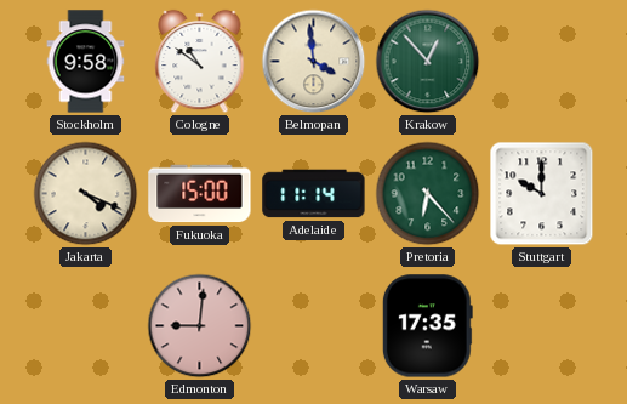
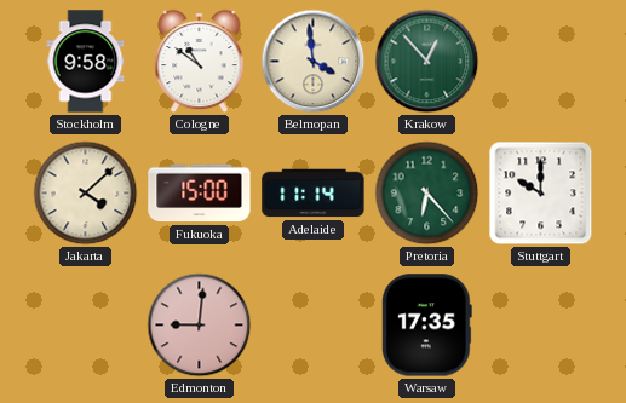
Jakarta: 4:19 -> 4:08 (86, 194)
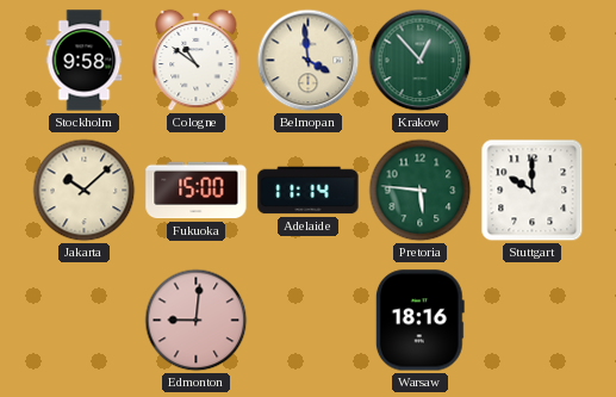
Jakarta: 4:08 -> 10:08 (85, 191)
Pretoria: 6:23 -> 5:46 (421, 191)
Warsaw: 17:35 -> 18:16 (419, 321)
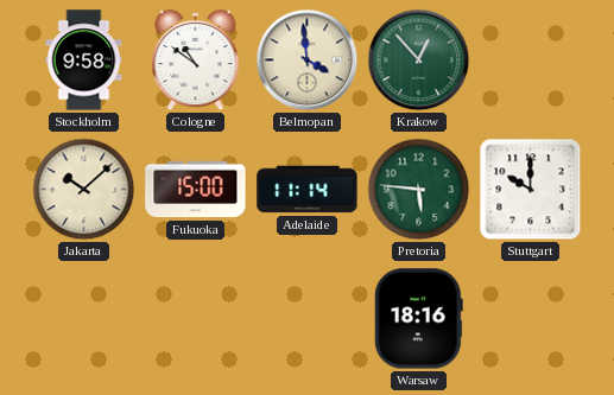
Edmonton: 9:01 -> none (197, 321)
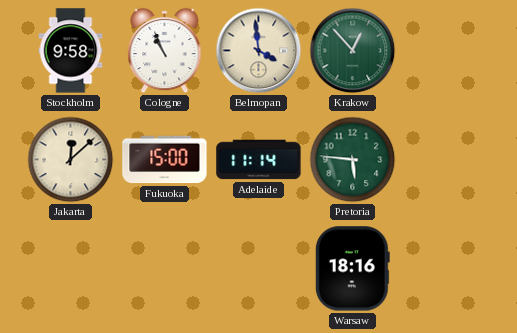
Cologne: 10:51 -> 10:56 (165, 51)
Jakarta: 10:08 -> 12:08 (71, 160)
Stuttgart: 10:00 -> none (531, 190)
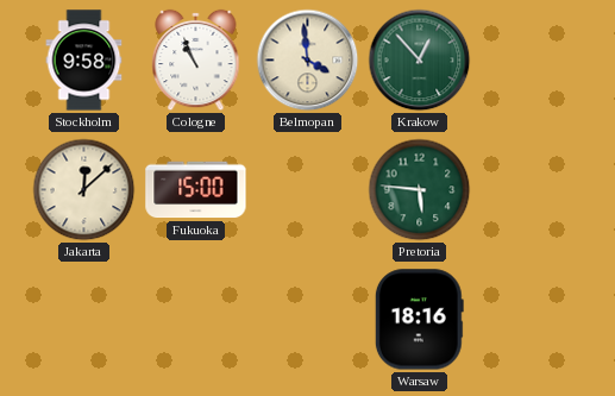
Adelaide: 11:14 -> none (259, 160)
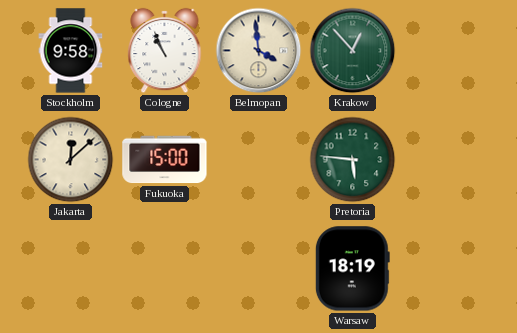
Warsaw: 18:16 -> 18:19 (352, 269)
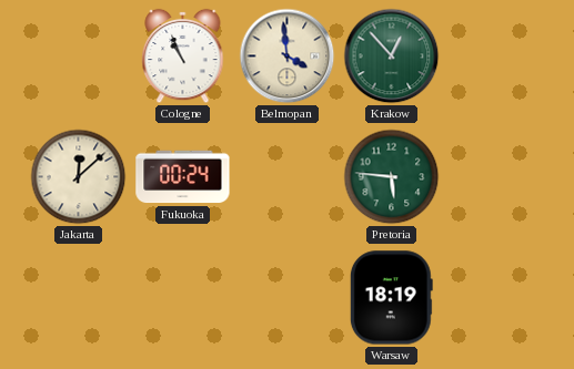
Stockholm: 9:58 -> none (71, 51)
Fukuoka: 15:00 -> 00:24 (183, 177)
